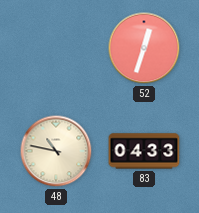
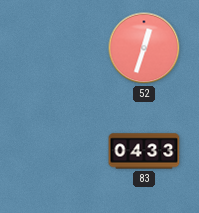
48: 10:47 -> none (56, 151)
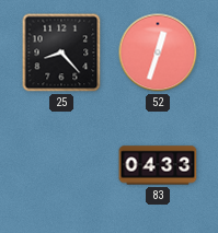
25: none -> 8:23 (61, 53)
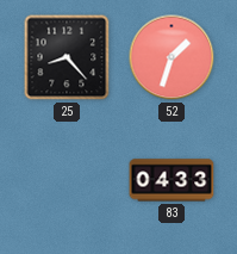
52: 12:33 -> 1:33 (171, 57)
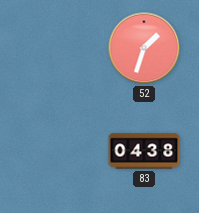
25: 8:23 -> none (67, 57)
83: 04:33 -> 04:38 (144, 151)
